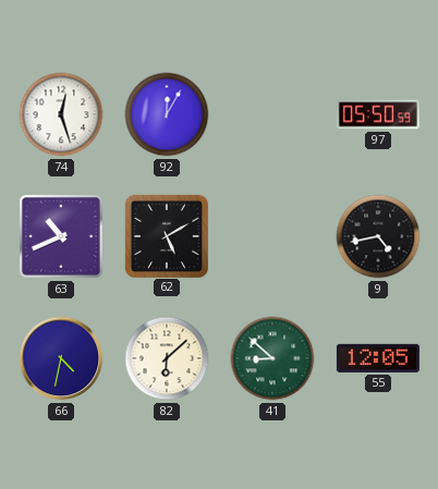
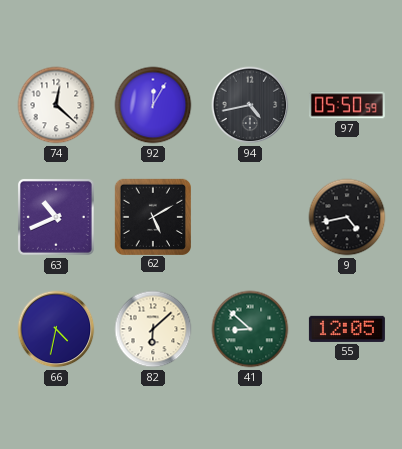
74: 12:27 -> 12:22 (56, 105)
94: none -> 4:43 (250, 105)
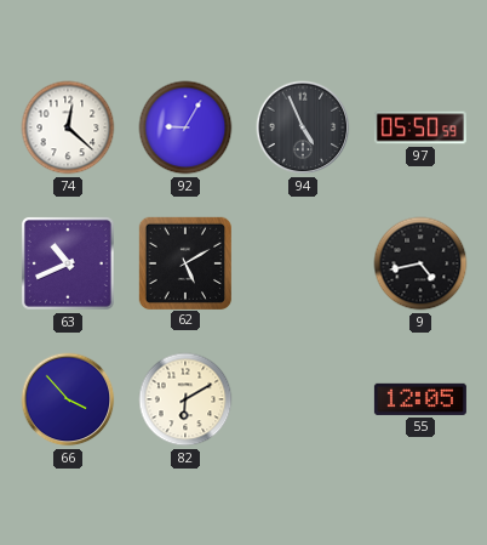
92: 12:05 -> 9:05 (185, 127)
94: 4:43 -> 4:56 (303, 127)
66: 4:32 -> 3:53 (68, 399)
82: 6:08 -> 6:10 (185, 399)
41: 8:52 -> none (250, 329)
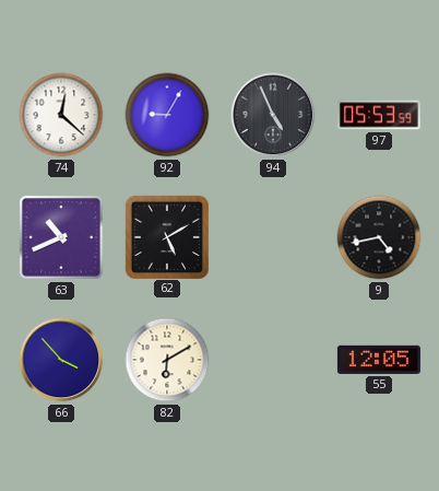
97: 05:50 -> 05:53 (379, 115)
